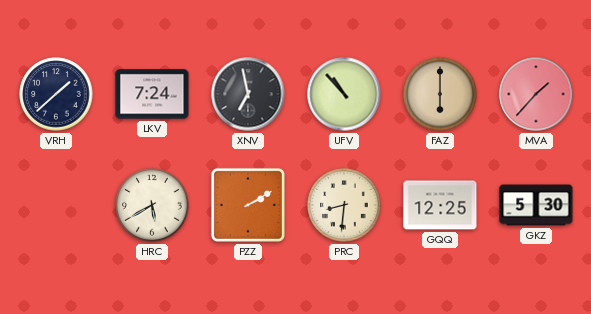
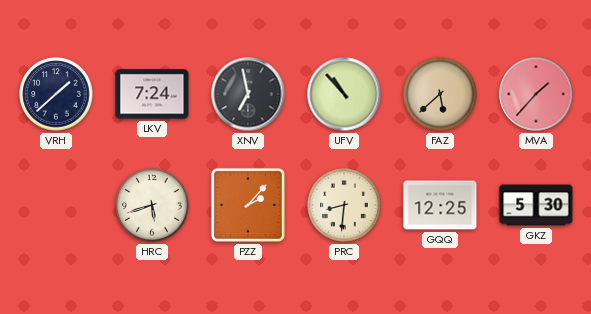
FAZ: 6:00 -> 5:38 (440, 94)
HRC: 5:40 -> 5:42 (152, 205)
PZZ: 2:10 -> 2:07 (248, 205)
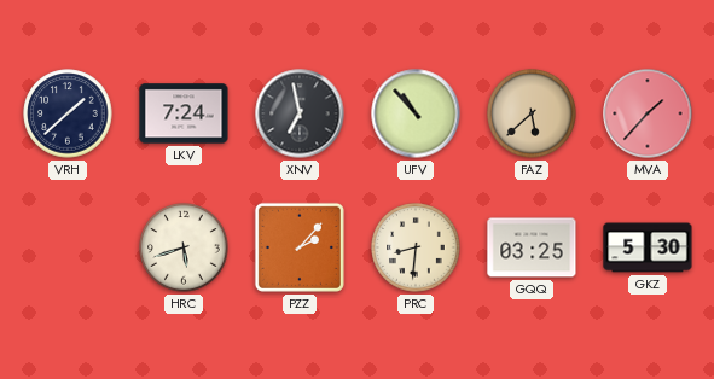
GQQ: 12:25 -> 03:25 (532, 247)
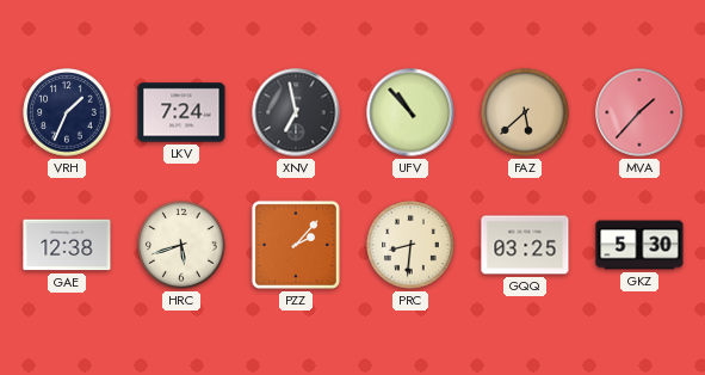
VRH: 1:38 -> 1:34 (67, 112)
GAE: none -> 12:38 (67, 245)
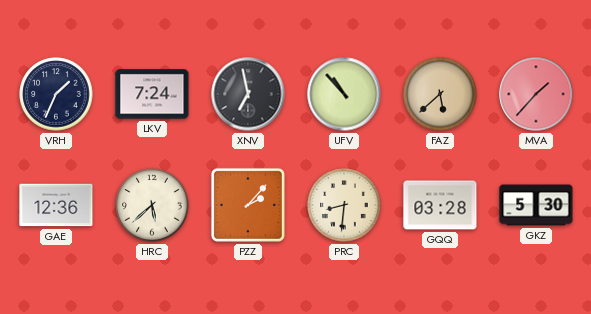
GAE: 12:38 -> 12:36 (56, 205)
HRC: 5:42 -> 5:38 (152, 205)
GQQ: 03:25 -> 03:28 (440, 205)
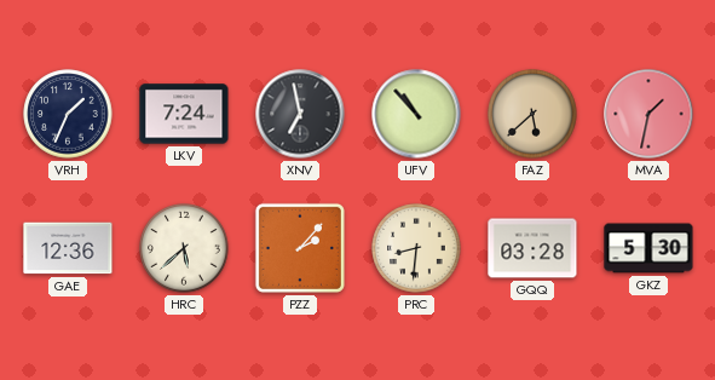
MVA: 1:37 -> 1:32 (648, 114)
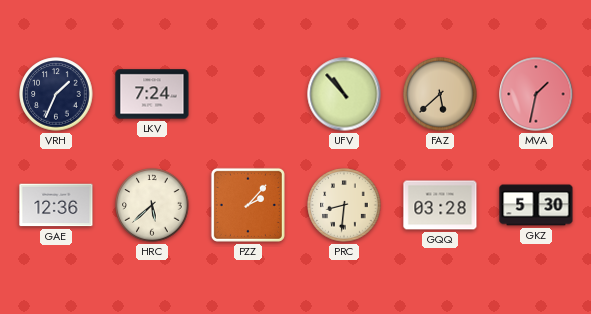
XNV: 6:58 -> none (300, 114)
